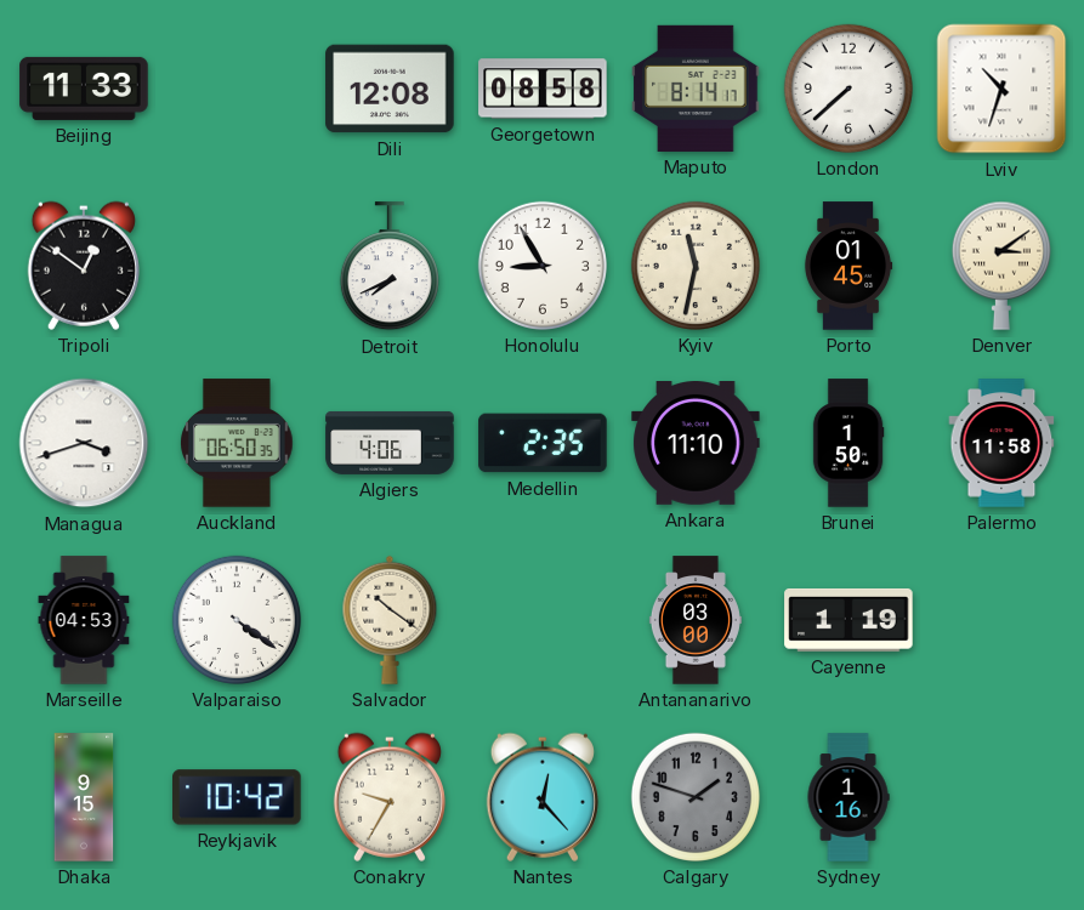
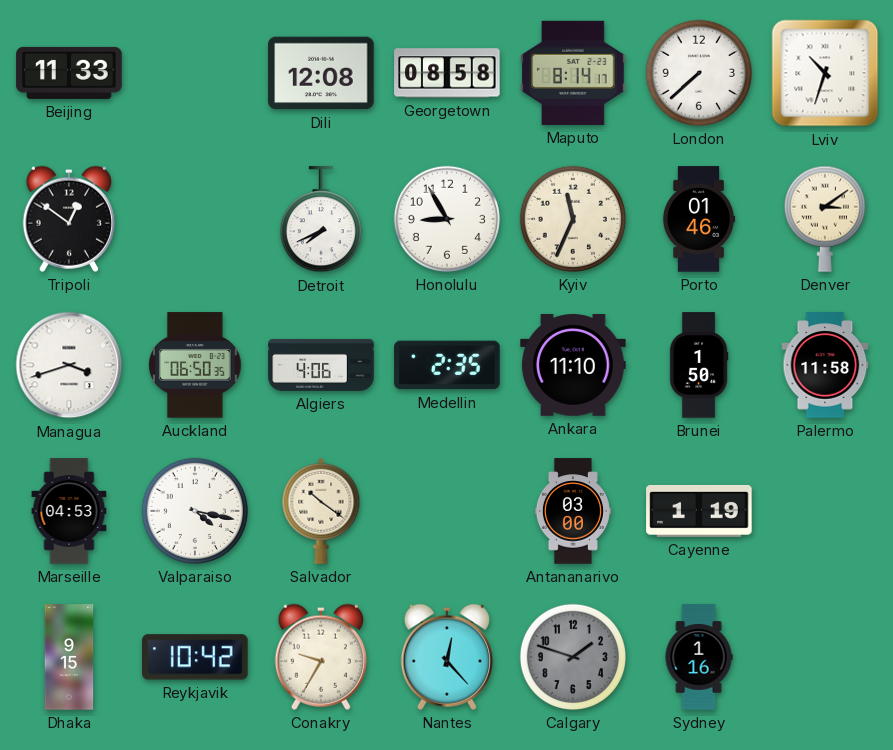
Kyiv: 11:32 -> 11:34 (573, 219)
Porto: 01:45 -> 01:46 (699, 219)
Valparaiso: 4:21 -> 4:17 (195, 511)
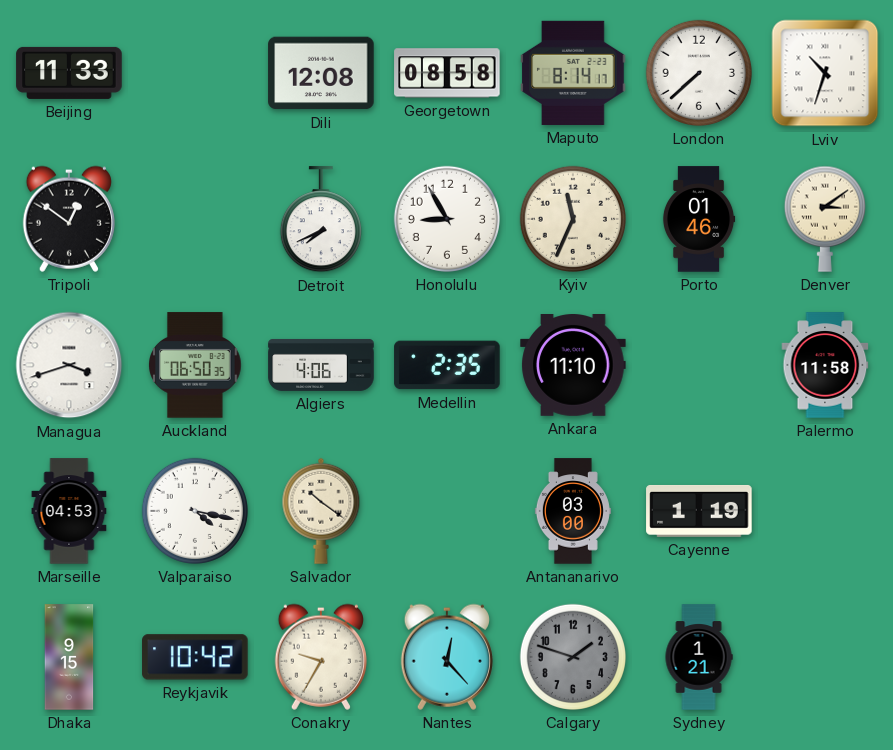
Brunei: 1:50 -> none (699, 365)
Sydney: 1:16 -> 1:21 (699, 657)
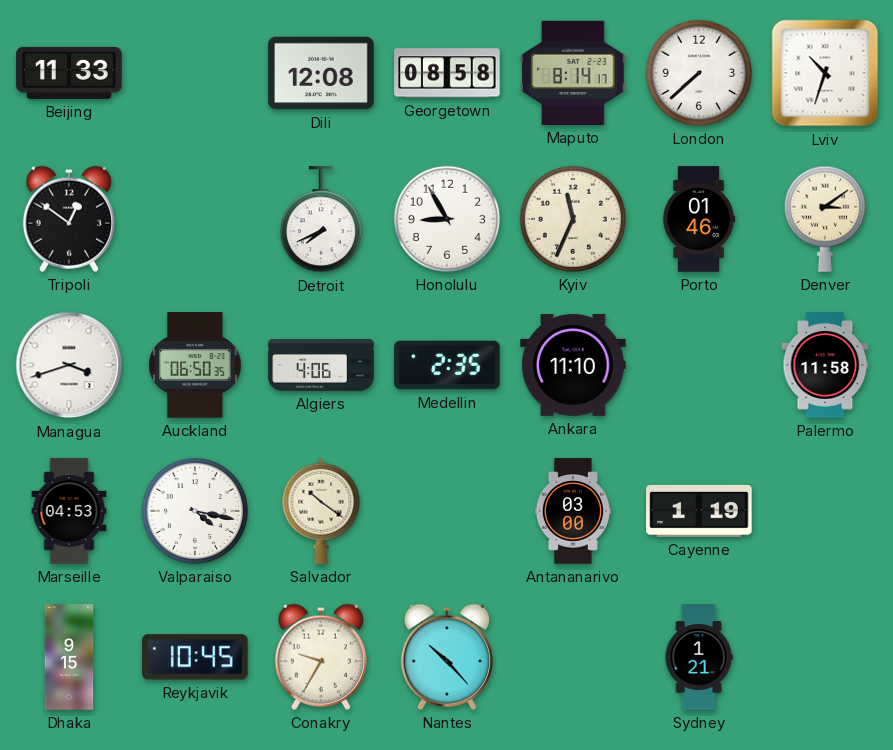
Reykjavik: 10:42 -> 10:45 (195, 657)
Nantes: 12:23 -> 10:23 (447, 657)
Calgary: 1:48 -> none (573, 657)
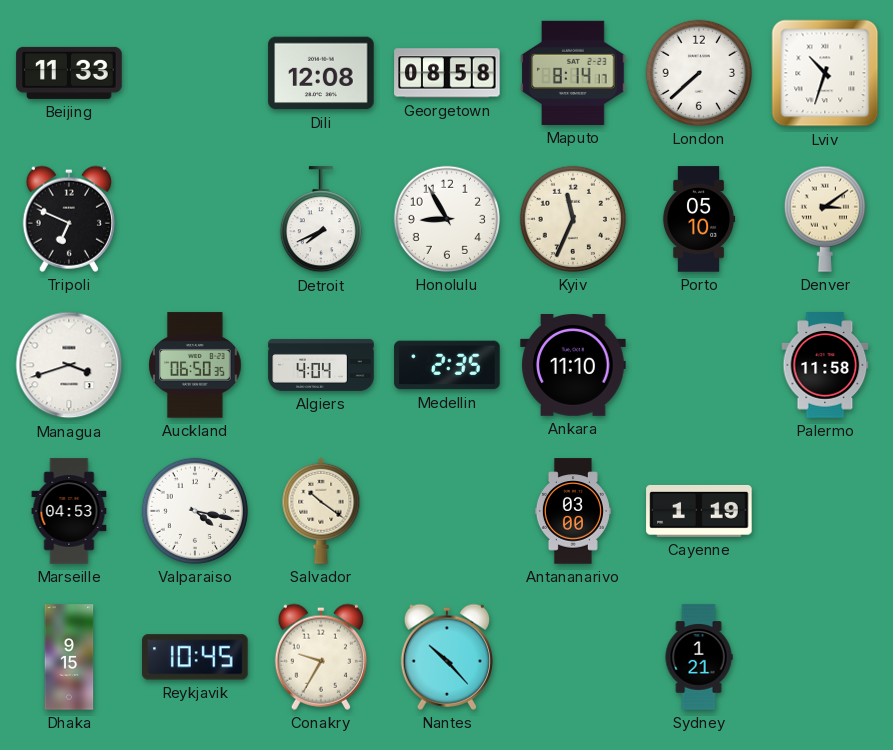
Tripoli: 12:51 -> 6:49 (69, 219)
Porto: 01:46 -> 05:10 (699, 219)
Algiers: 4:06 -> 4:04 (321, 365)
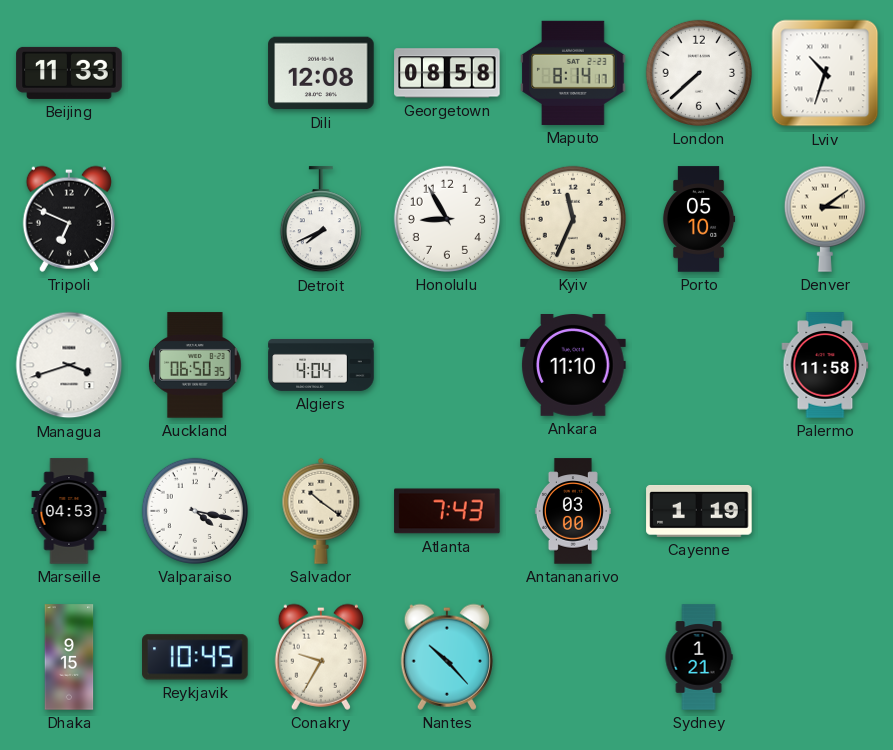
Medellin: 2:35 -> none (447, 365)
Atlanta: none -> 7:43 (447, 511)
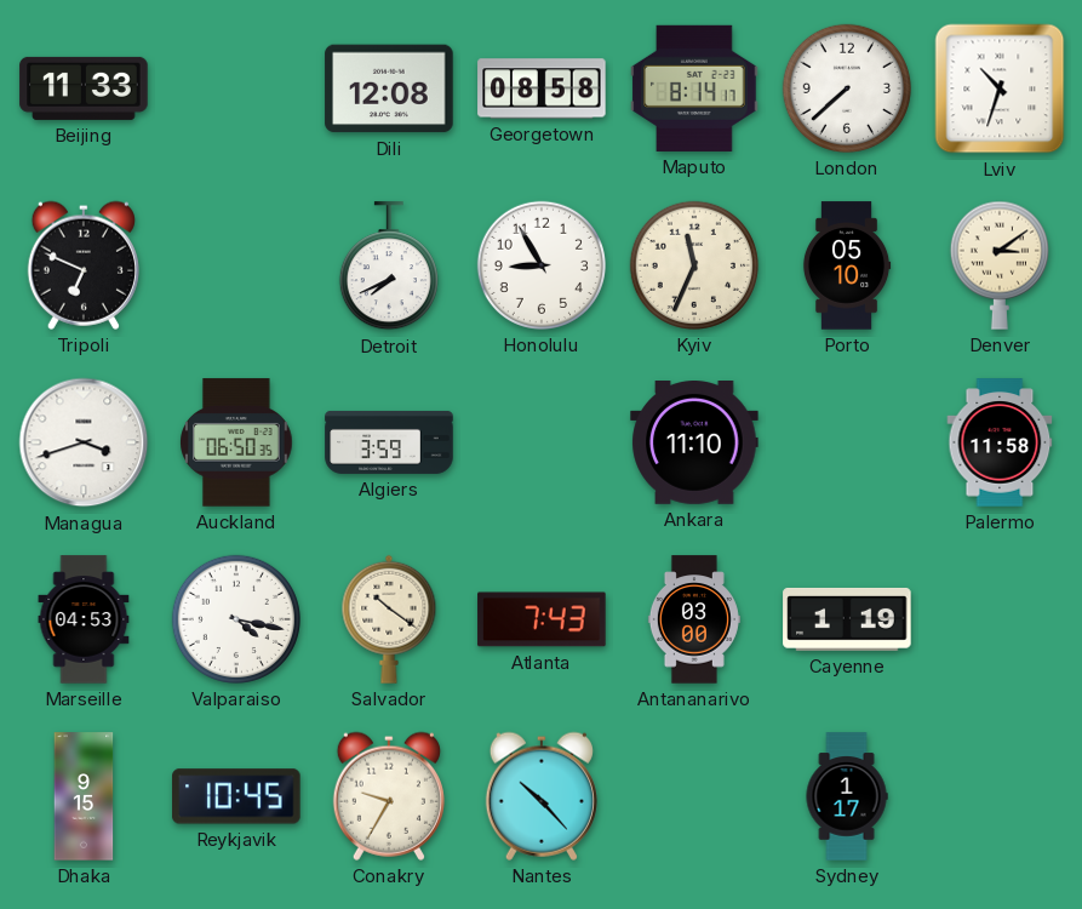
Algiers: 4:04 -> 3:59 (389, 442)
Sydney: 1:21 -> 1:17 (847, 796)
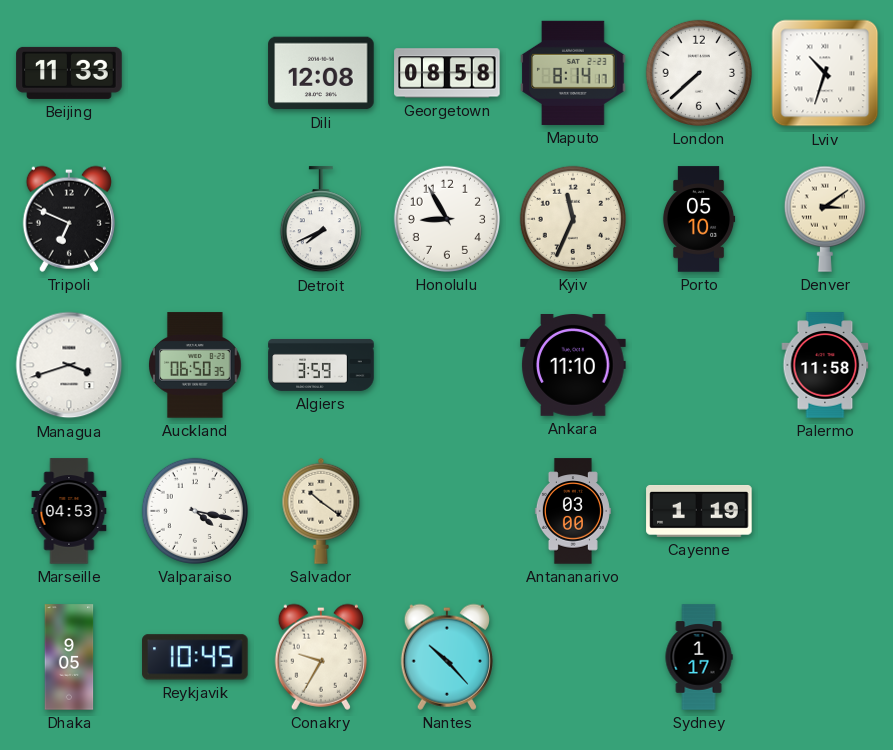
Atlanta: 7:43 -> none (542, 619)
Dhaka: 9:15 -> 9:05 (69, 657)
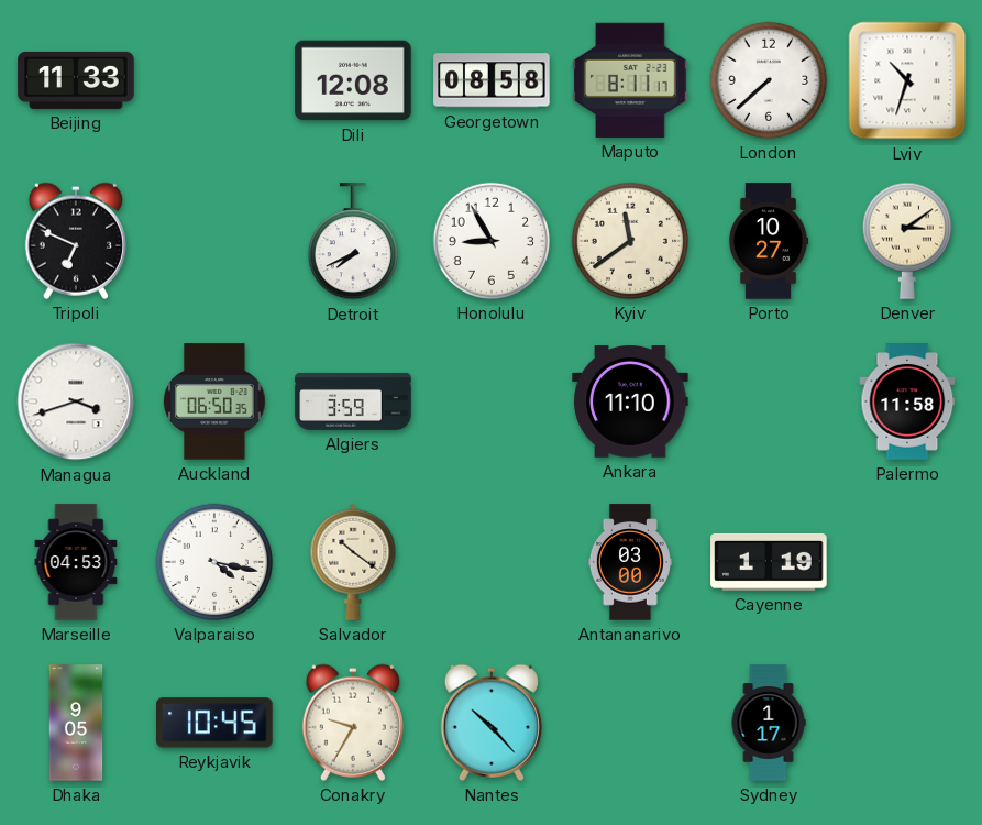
Maputo: 8:14 -> 8:11 (630, 80)
Kyiv: 11:34 -> 11:39 (630, 241)
Porto: 05:10 -> 10:27 (769, 241)
